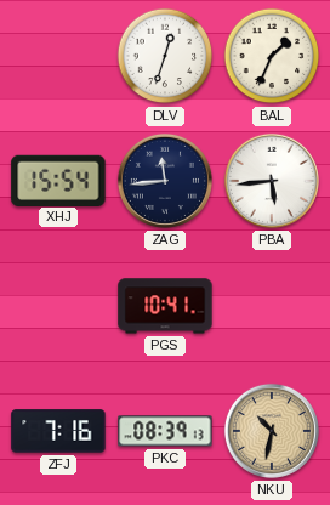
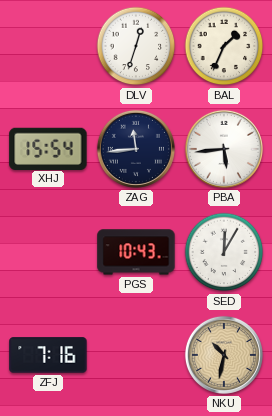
PGS: 10:41 -> 10:43 (136, 252)
SED: none -> 12:05 (224, 252)
PKC: 08:39 -> none (165, 431)
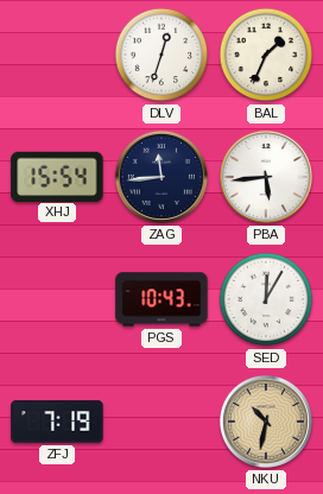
ZFJ: 7:16 -> 7:19 (57, 422)
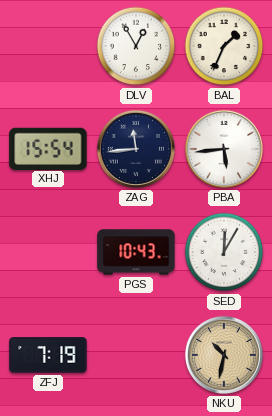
DLV: 12:33 -> 12:55 (136, 46)
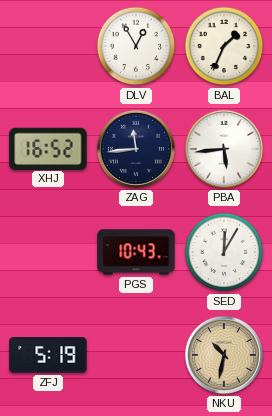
XHJ: 15:54 -> 16:52 (48, 148)
ZFJ: 7:19 -> 5:19 (48, 355)
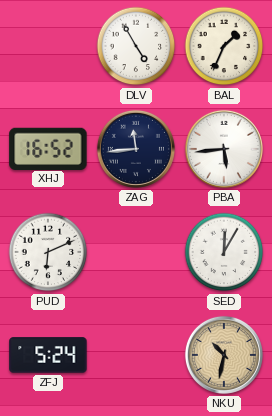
DLV: 12:55 -> 4:55 (136, 46)
PUD: none -> 6:11 (48, 252)
PGS: 10:43 -> none (136, 252)
ZFJ: 5:19 -> 5:24 (48, 355)
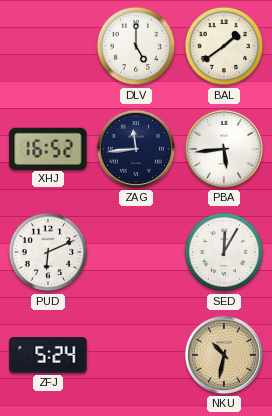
DLV: 4:55 -> 5:00 (136, 46)
BAL: 1:34 -> 1:39 (224, 46)
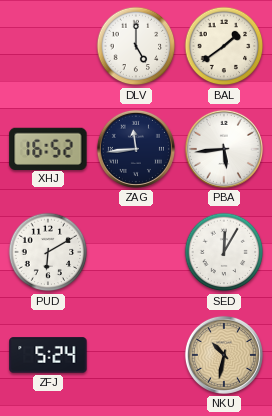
PUD: 6:11 -> 6:10 (48, 252)
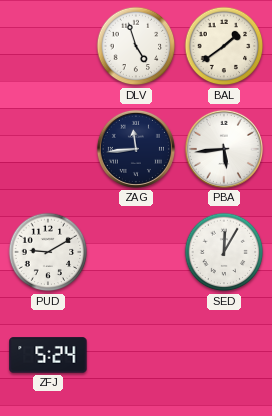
DLV: 5:00 -> 4:57 (136, 46)
XHJ: 16:52 -> none (48, 148)
PUD: 6:10 -> 9:10 (48, 252)
NKU: 10:32 -> none (224, 355)
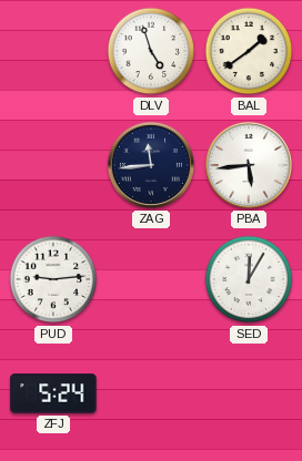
PUD: 9:10 -> 9:14 (53, 279)
